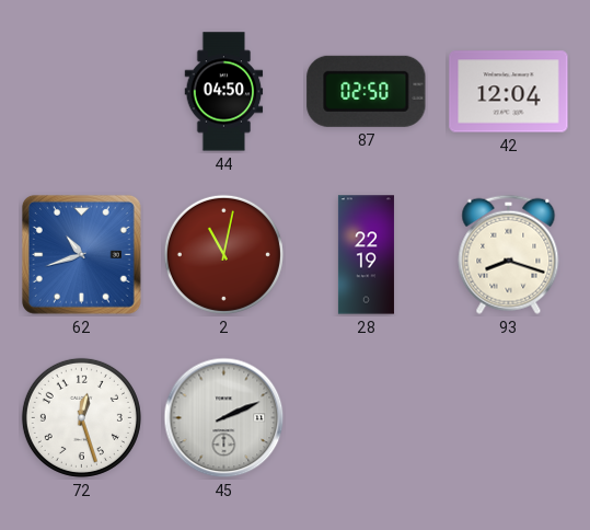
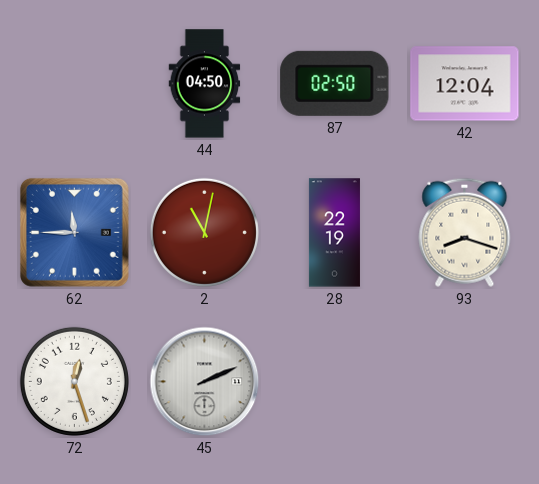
62: 10:42 -> 11:45 (74, 232)
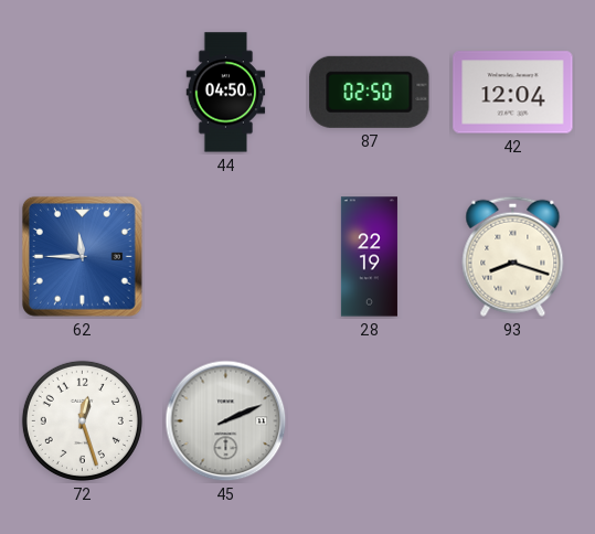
2: 11:02 -> none (204, 232)
